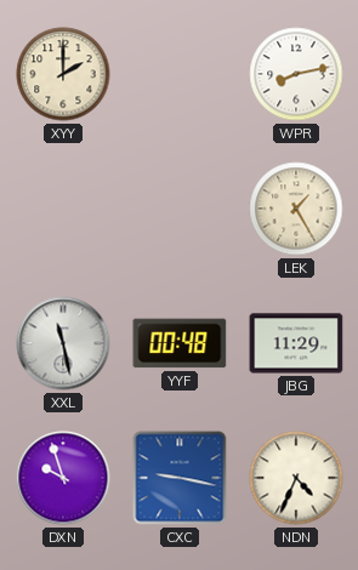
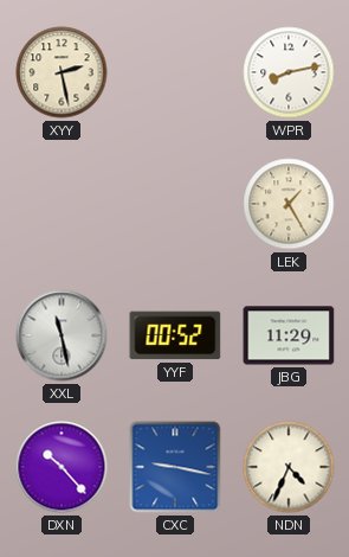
XYY: 2:00 -> 2:28 (62, 72)
YYF: 00:48 -> 00:52 (175, 335)
DXN: 9:57 -> 10:23 (62, 467)
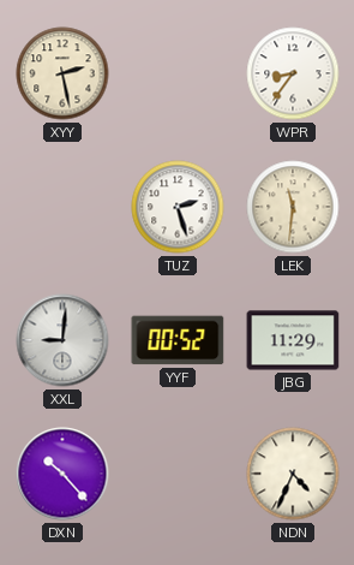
WPR: 8:13 -> 8:36 (293, 73)
TUZ: none -> 2:27 (178, 207)
LEK: 1:25 -> 11:31 (293, 207)
XXL: 11:28 -> 9:01 (62, 340)
CXC: 9:17 -> none (175, 467)
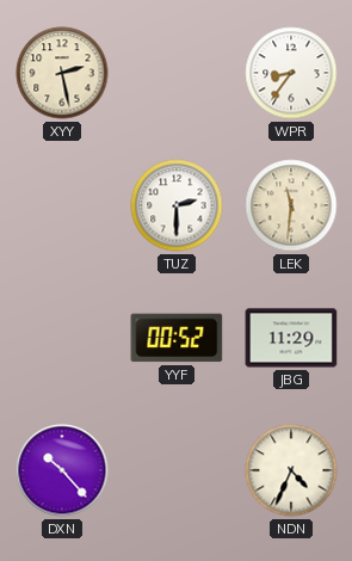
TUZ: 2:27 -> 2:30 (177, 205)
XXL: 9:01 -> none (62, 340)
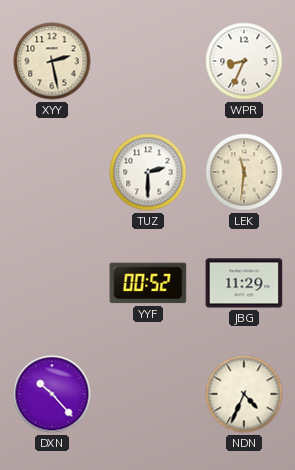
WPR: 8:36 -> 8:34 (244, 61)
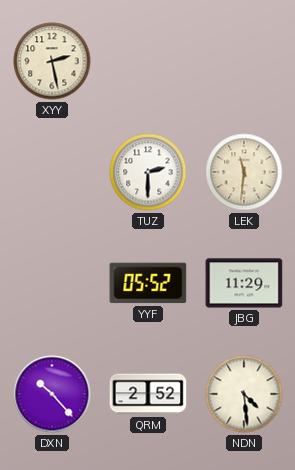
WPR: 8:34 -> none (244, 61)
YYF: 00:52 -> 05:52 (148, 283)
QRM: none -> 2:52 (148, 394)
NDN: 4:34 -> 4:29 (244, 394)
